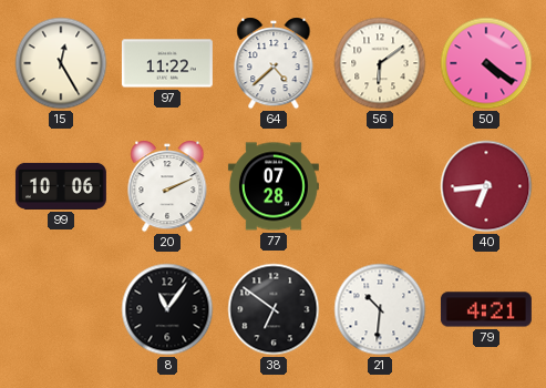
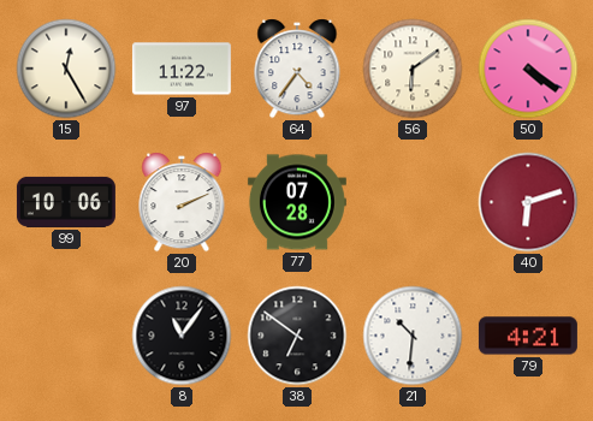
64: 4:38 -> 4:36 (297, 69)
40: 6:44 -> 6:12 (528, 202)
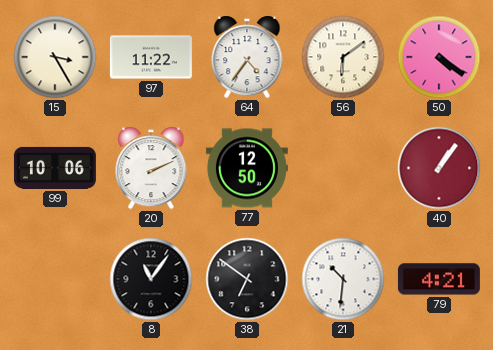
15: 12:25 -> 3:25 (55, 57)
77: 07:28 -> 12:50 (247, 168)
40: 6:12 -> 1:06 (439, 168)
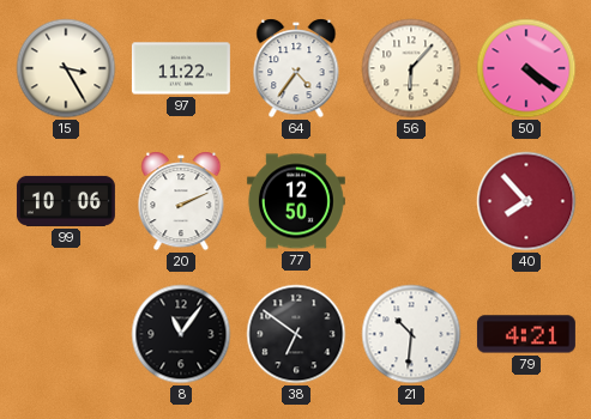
56: 6:09 -> 6:07 (411, 68)
40: 1:06 -> 7:53 (526, 201)
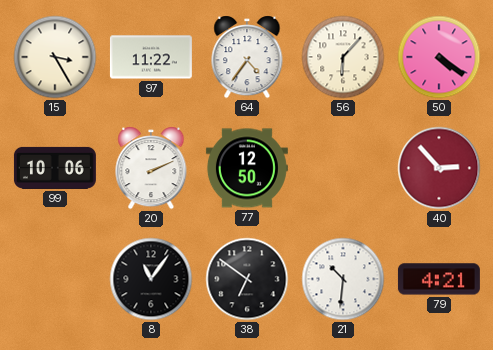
40: 7:53 -> 2:53 (439, 168)
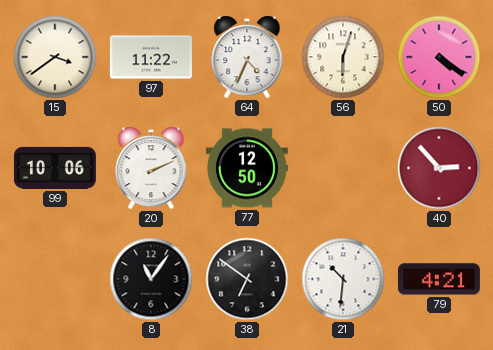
15: 3:25 -> 3:39 (55, 57)
64: 4:36 -> 4:34 (247, 57)
56: 6:07 -> 6:03 (343, 57)
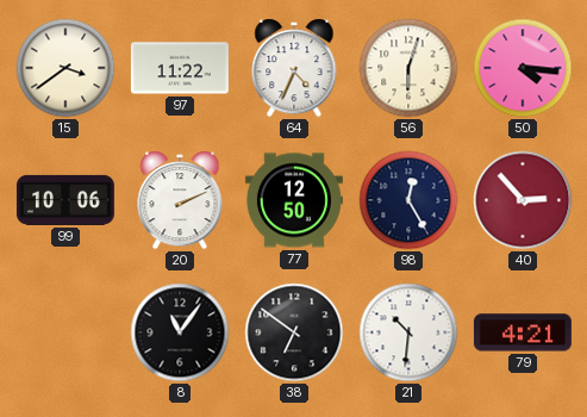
50: 4:21 -> 4:16 (523, 68)
98: none -> 12:25 (408, 200)
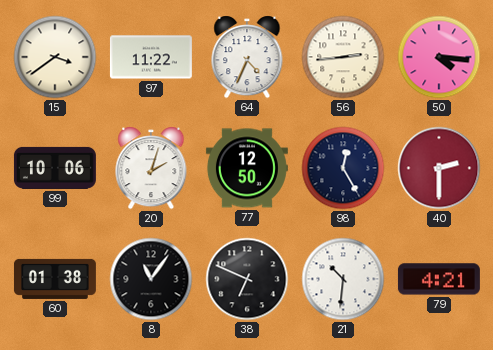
56: 6:03 -> 2:44 (343, 57)
20: 2:11 -> 2:03 (151, 168)
40: 2:53 -> 2:30 (439, 168)
60: none -> 01:38 (55, 279)
38: 6:51 -> 6:49 (247, 279)
